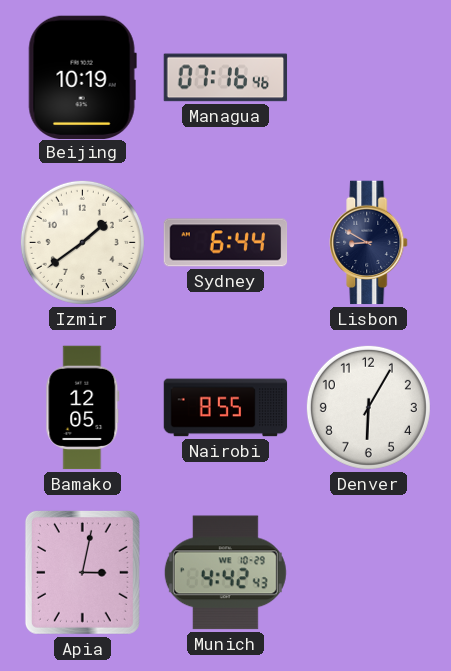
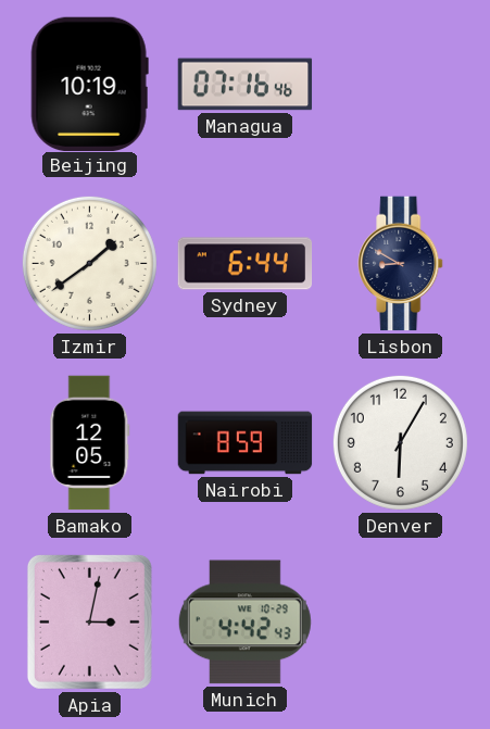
Nairobi: 8:55 -> 8:59 (246, 443)
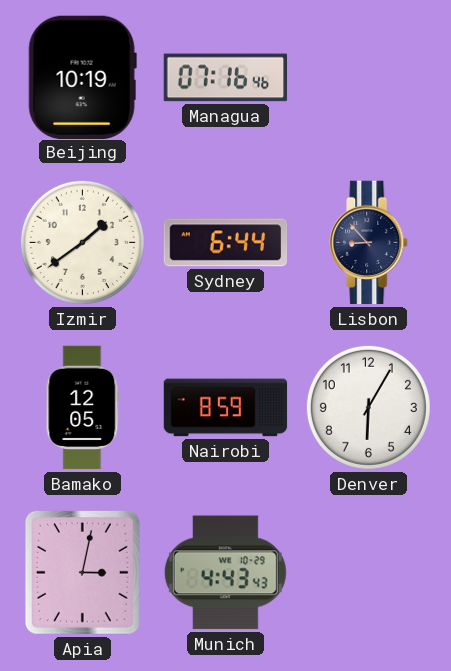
Lisbon: 8:50 -> 8:53 (369, 243)
Munich: 4:42 -> 4:43 (225, 573)
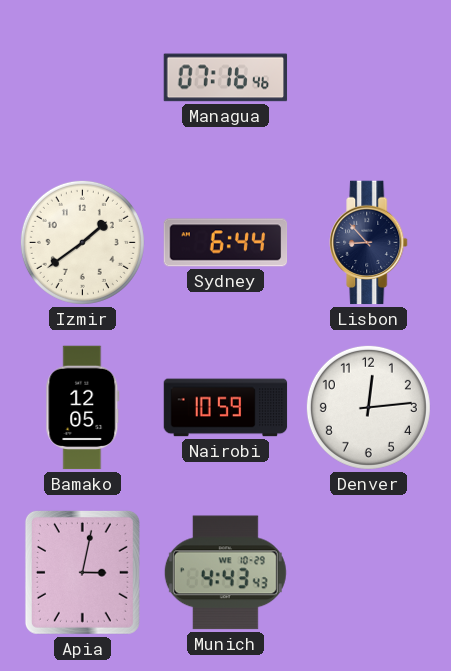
Beijing: 10:19 -> none (82, 77)
Nairobi: 8:59 -> 10:59 (226, 408)
Denver: 6:05 -> 12:14 (368, 407)
